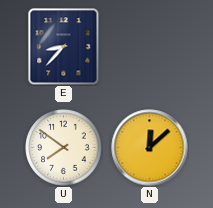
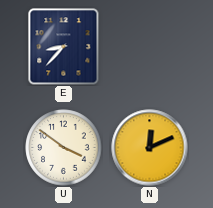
U: 7:51 -> 3:51 (64, 148)
N: 12:08 -> 12:11 (150, 148)
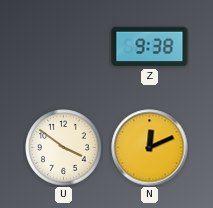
E: 8:37 -> none (64, 47)
Z: none -> 9:38 (150, 47)
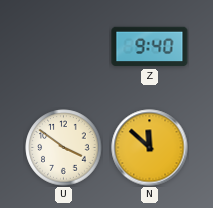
Z: 9:38 -> 9:40 (150, 47)
N: 12:11 -> 11:52 (150, 148)
